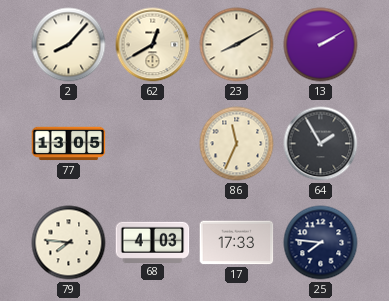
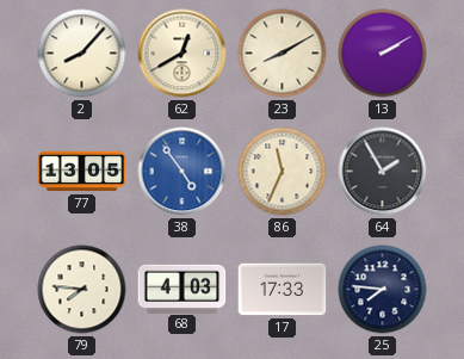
38: none -> 4:54 (182, 172)
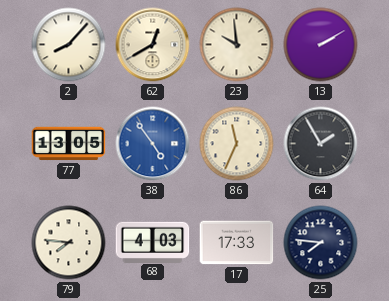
23: 8:10 -> 9:59 (237, 45)
